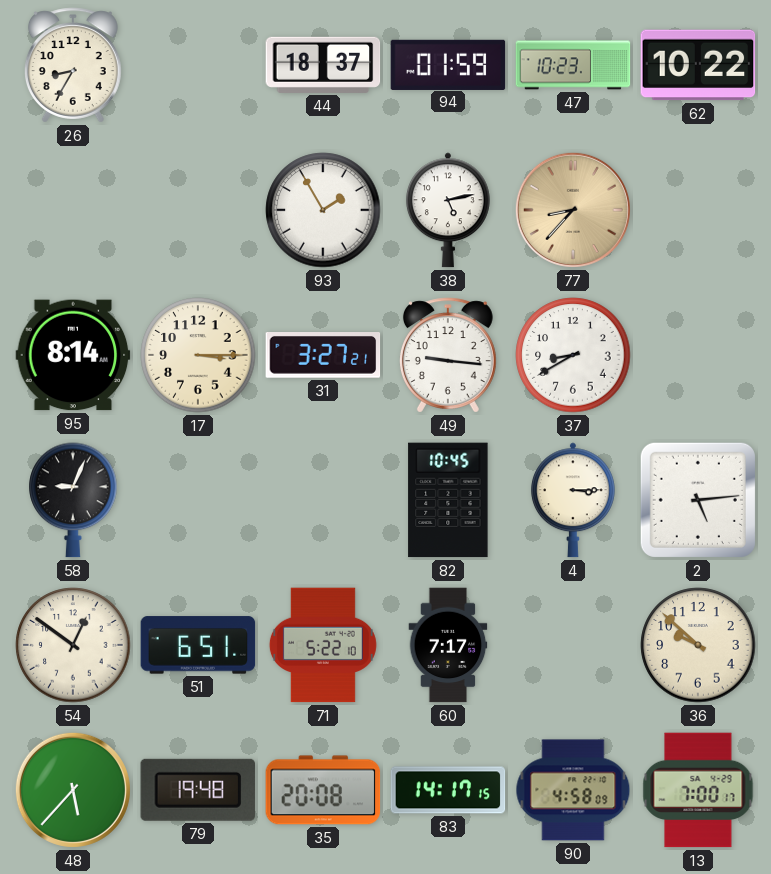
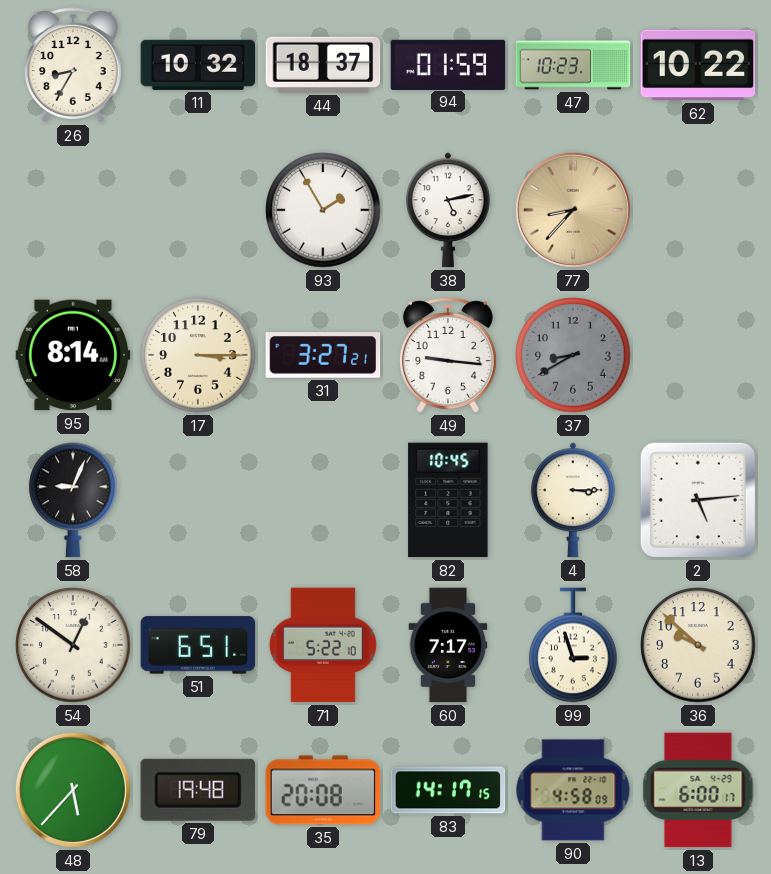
11: none -> 10:32 (198, 65)
37 dial: white -> grey (573, 355)
99: none -> 2:57 (573, 645)
13: 7:00 -> 6:00 (698, 790)
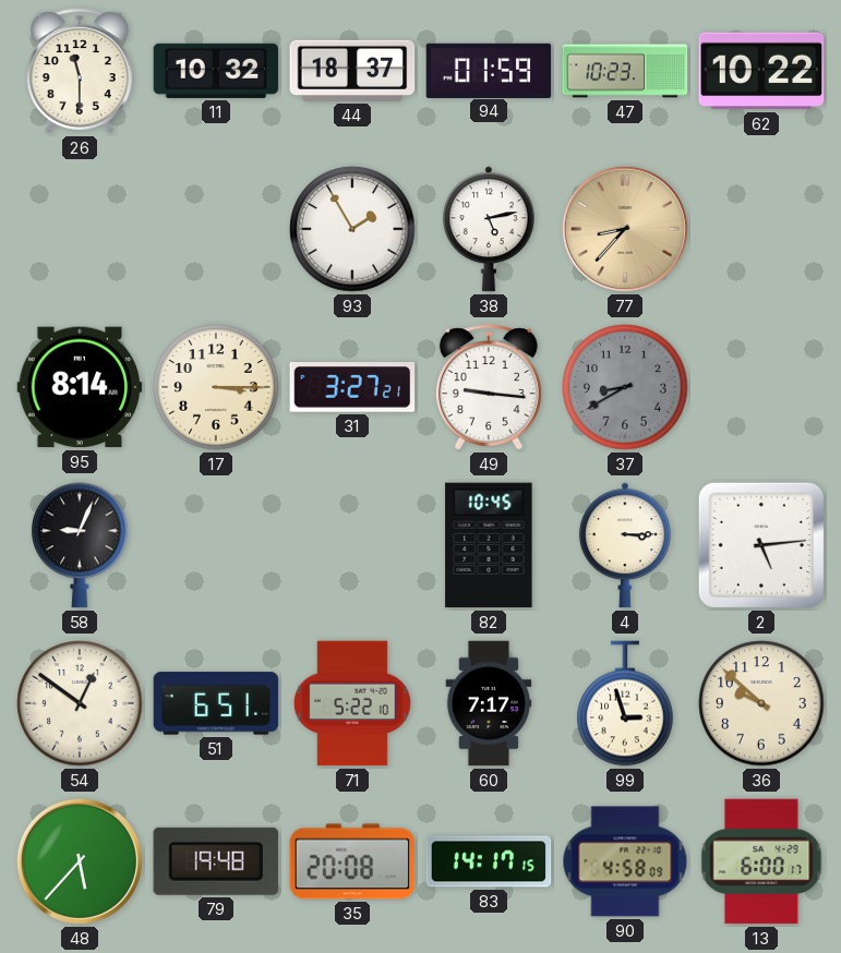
26: 8:35 -> 11:30 (80, 71)
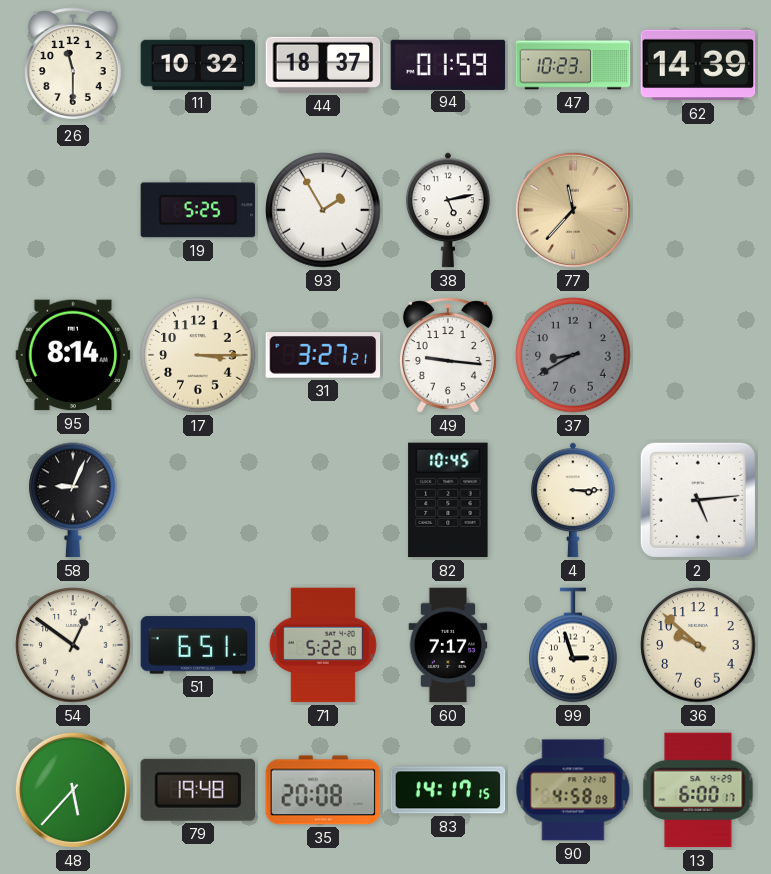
62: 10:22 -> 14:39 (698, 65)
19: none -> 5:25 (198, 210)
77: 8:37 -> 11:37 (573, 210)
